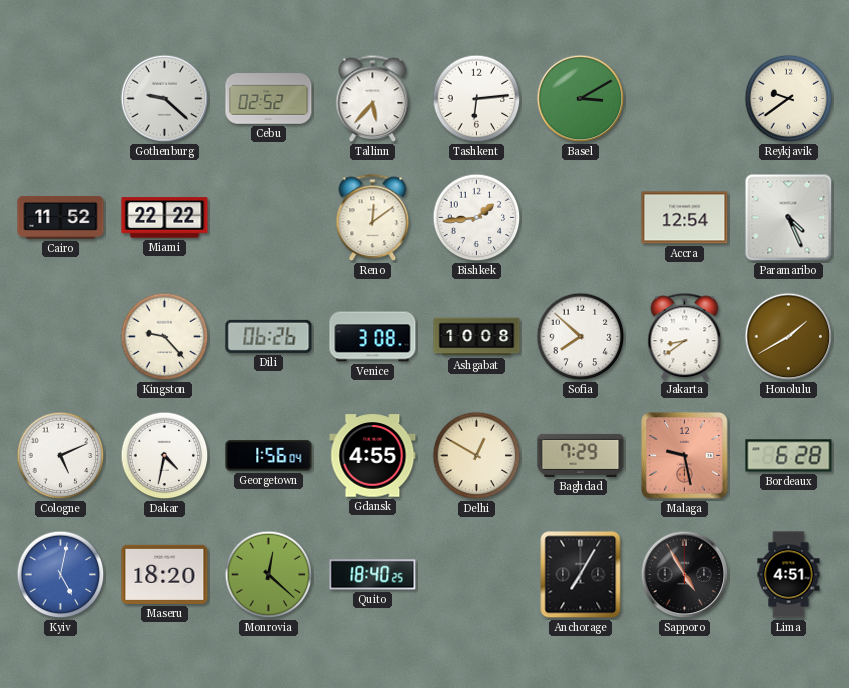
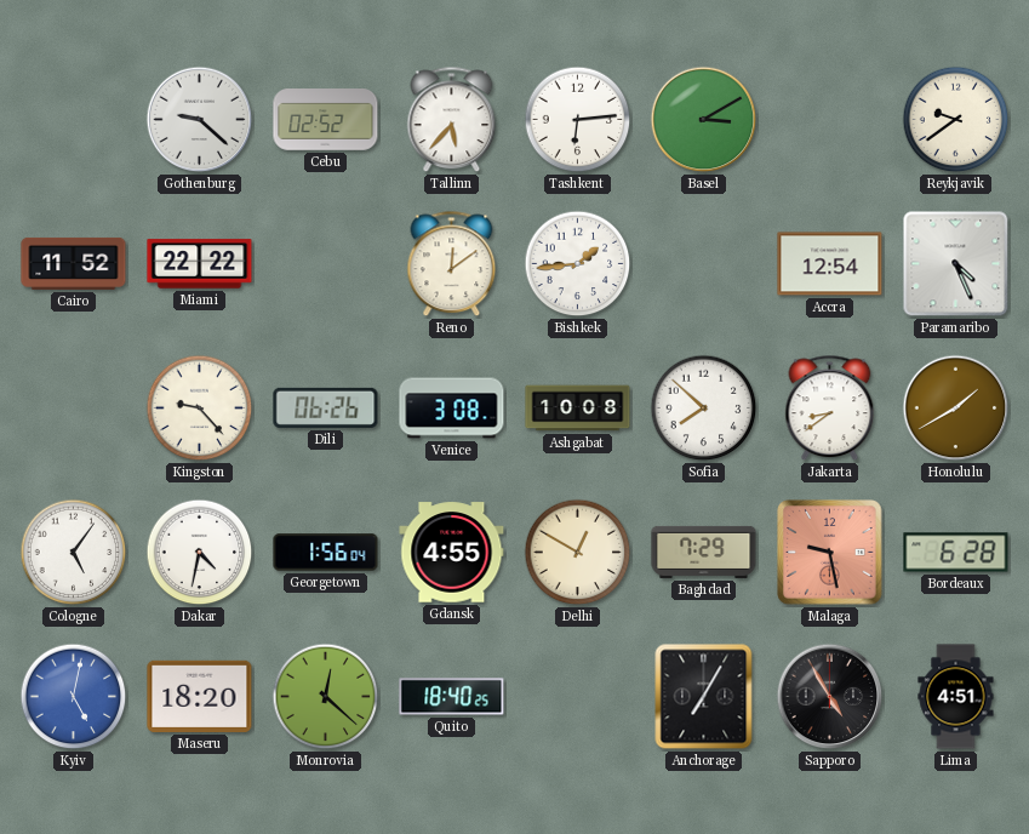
Cologne: 5:11 -> 5:06 (74, 553)
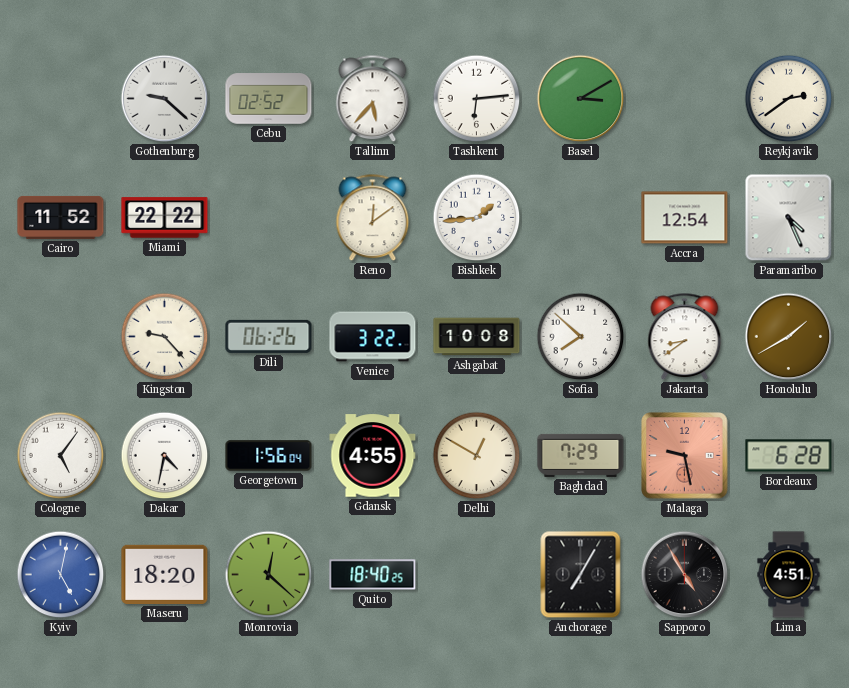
Reykjavik: 9:39 -> 2:39 (789, 99)
Venice: 3:08 -> 3:22 (373, 337)
